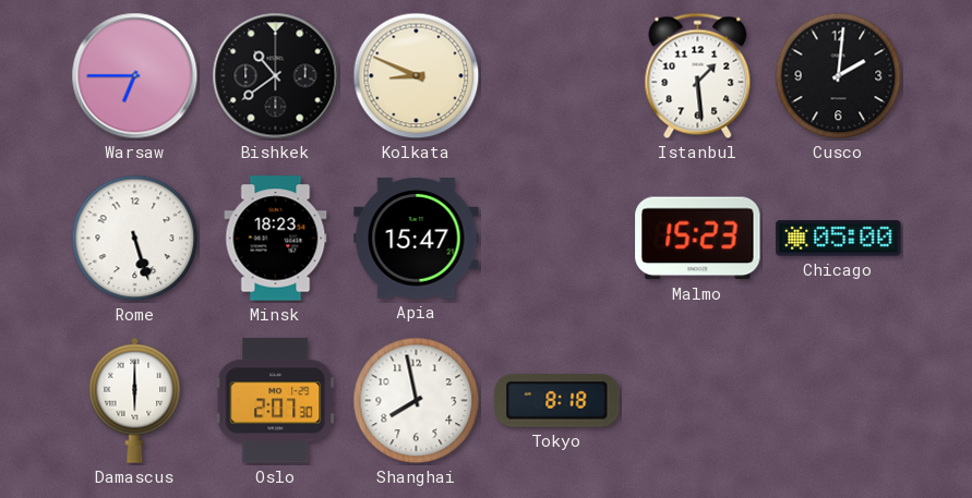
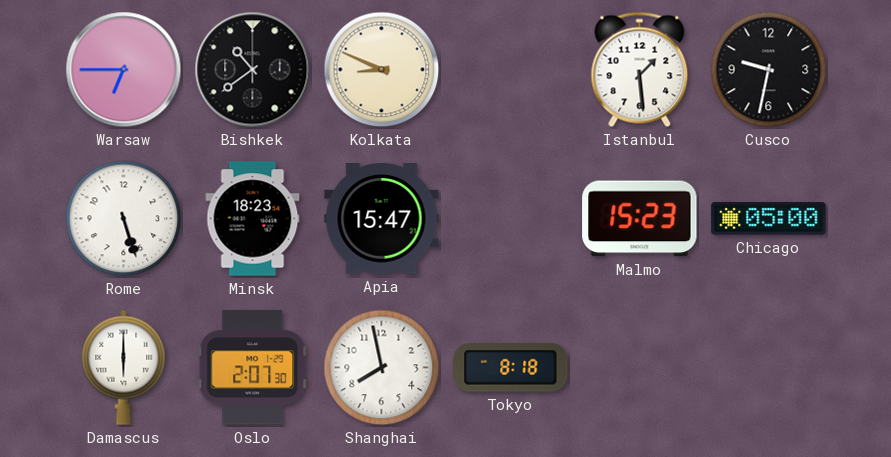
Cusco: 2:01 -> 9:32 (769, 70)
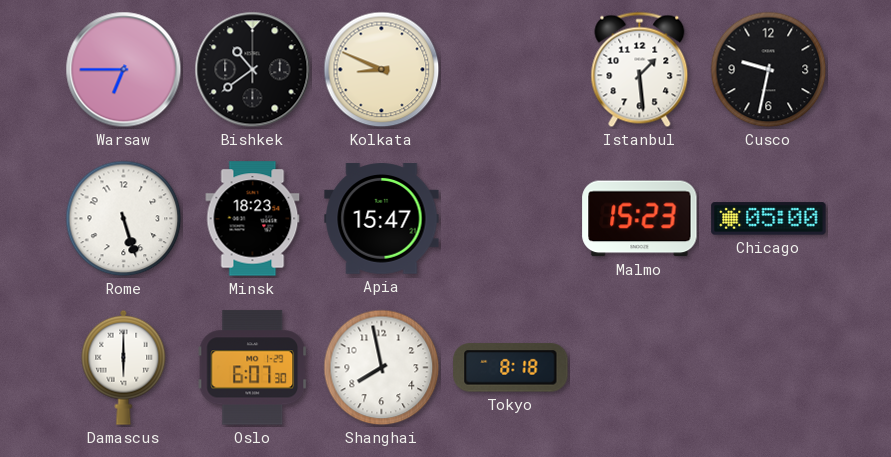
Oslo: 2:07 -> 6:07 (253, 368)
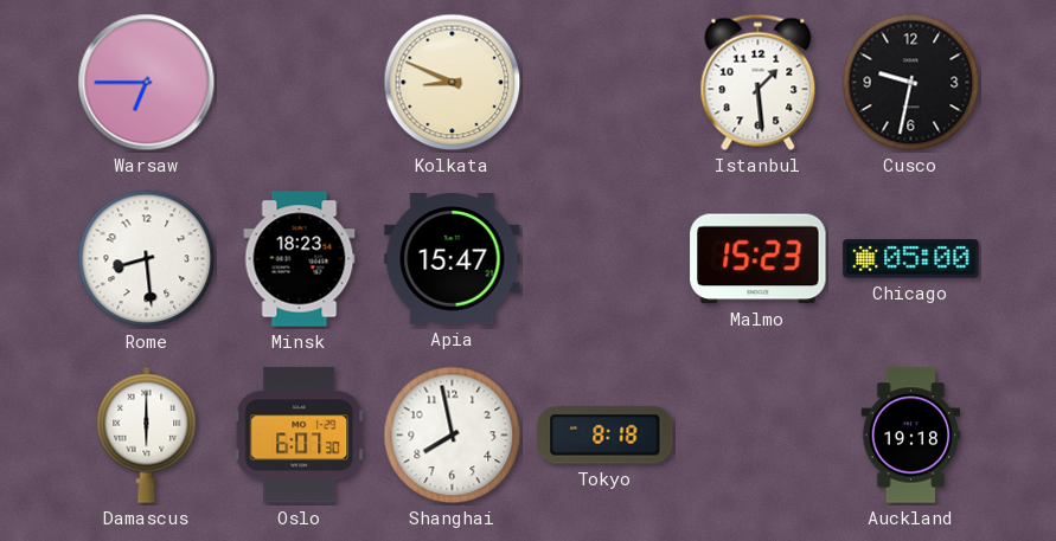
Bishkek: 10:39 -> none (253, 70)
Rome: 5:27 -> 8:29 (147, 259)
Auckland: none -> 19:18 (911, 436)
